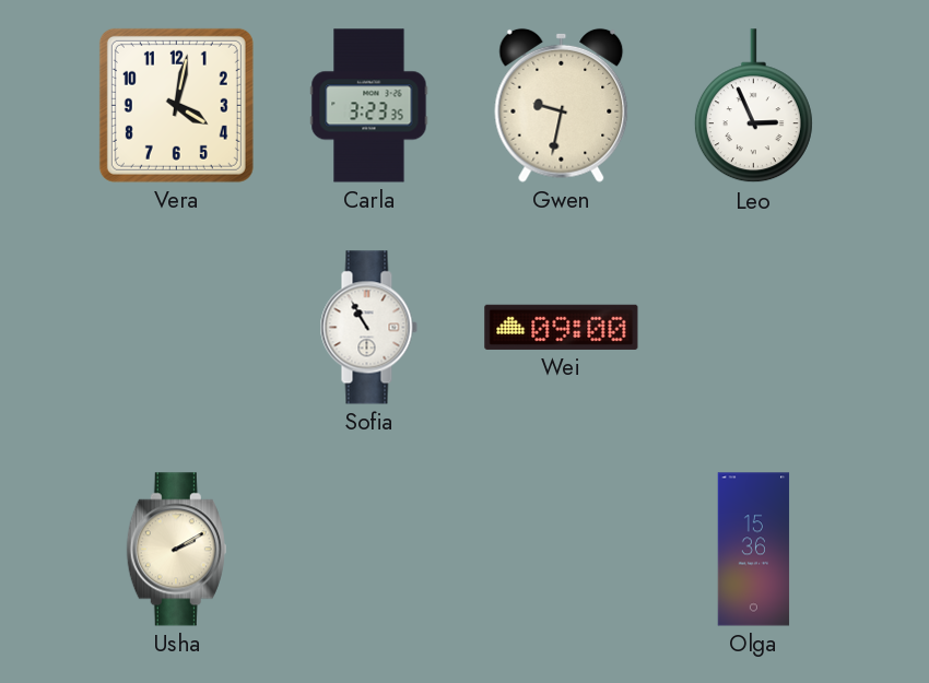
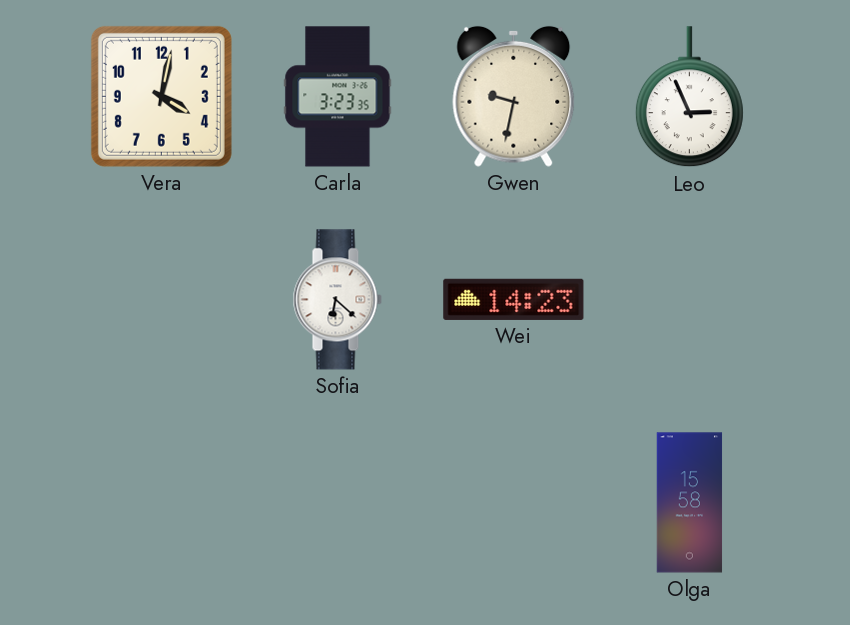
Sofia: 10:55 -> 6:22 (337, 300)
Wei: 09:00 -> 14:23 (514, 299)
Usha: 2:10 -> none (176, 550)
Olga: 15:36 -> 15:58 (690, 503)
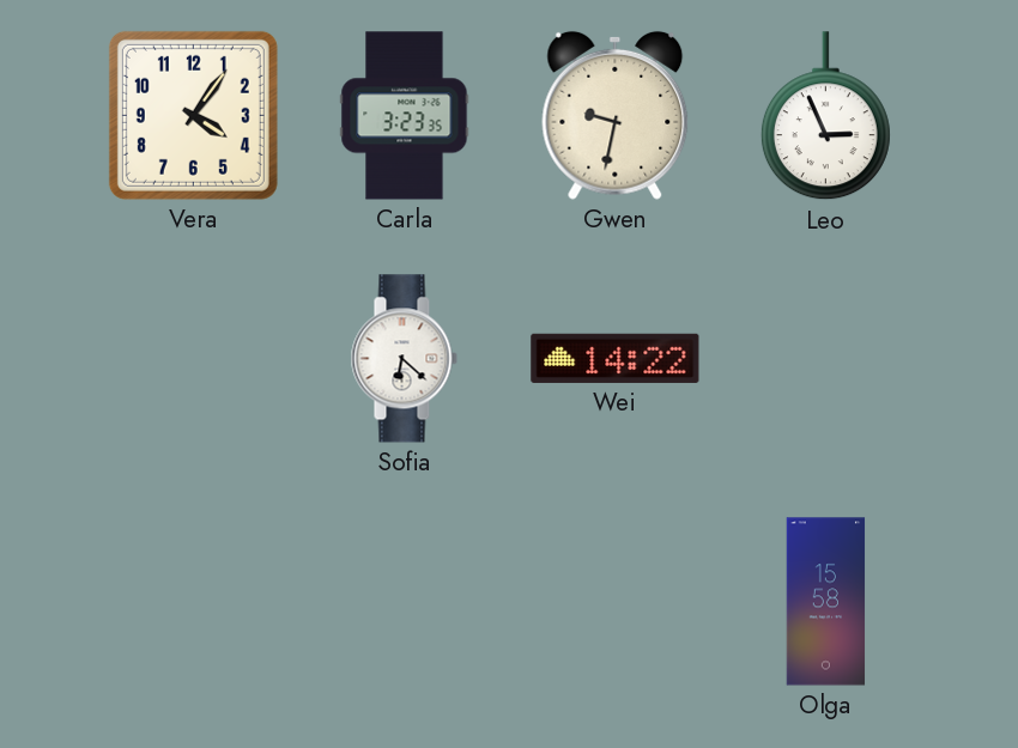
Vera: 4:02 -> 4:06 (193, 115)
Wei: 14:23 -> 14:22 (616, 358)
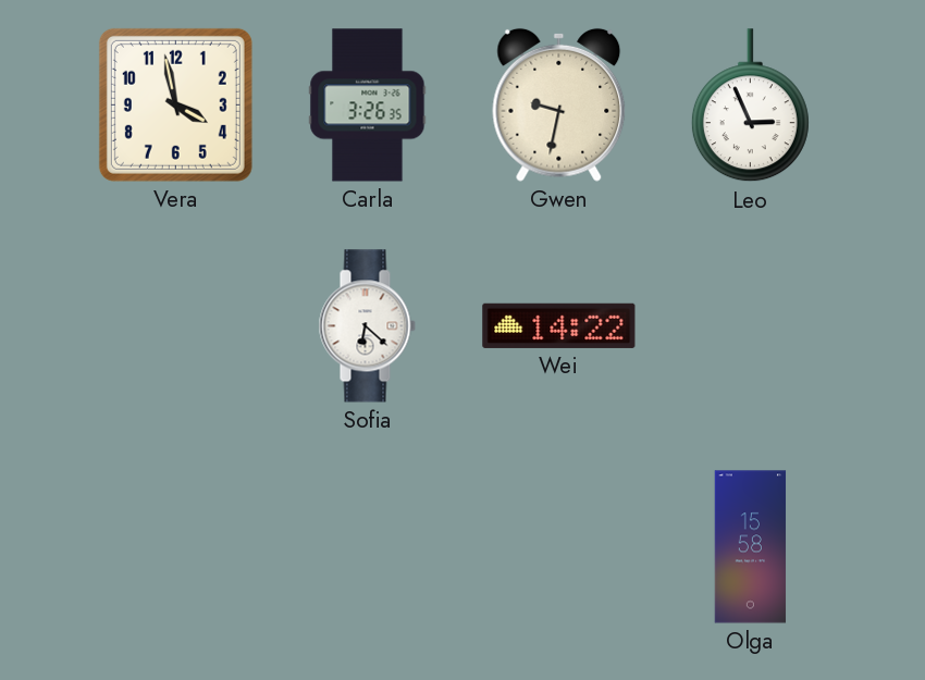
Vera: 4:06 -> 3:58 (175, 104)
Carla: 3:23 -> 3:26 (368, 106)
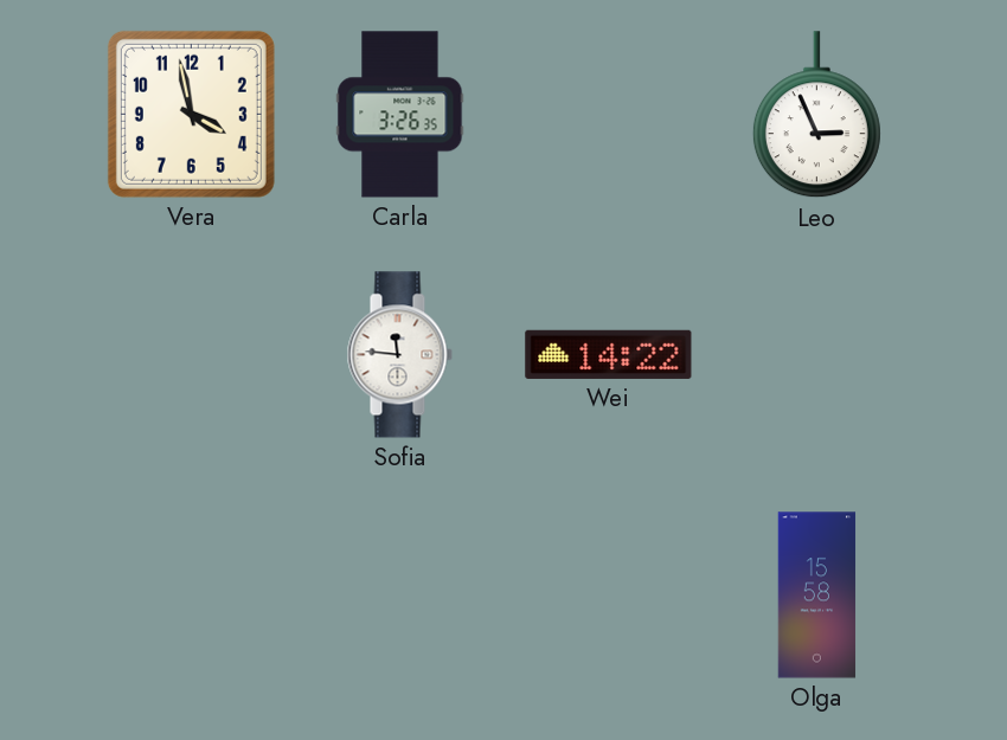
Gwen: 9:32 -> none (559, 104)
Sofia: 6:22 -> 11:46 (399, 355)
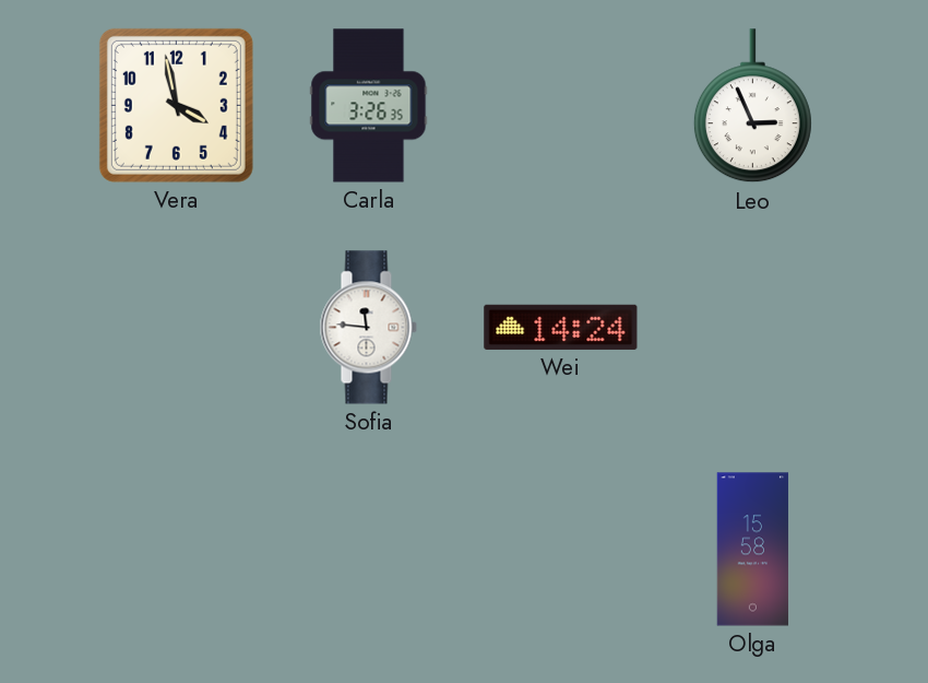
Wei: 14:22 -> 14:24 (561, 327)
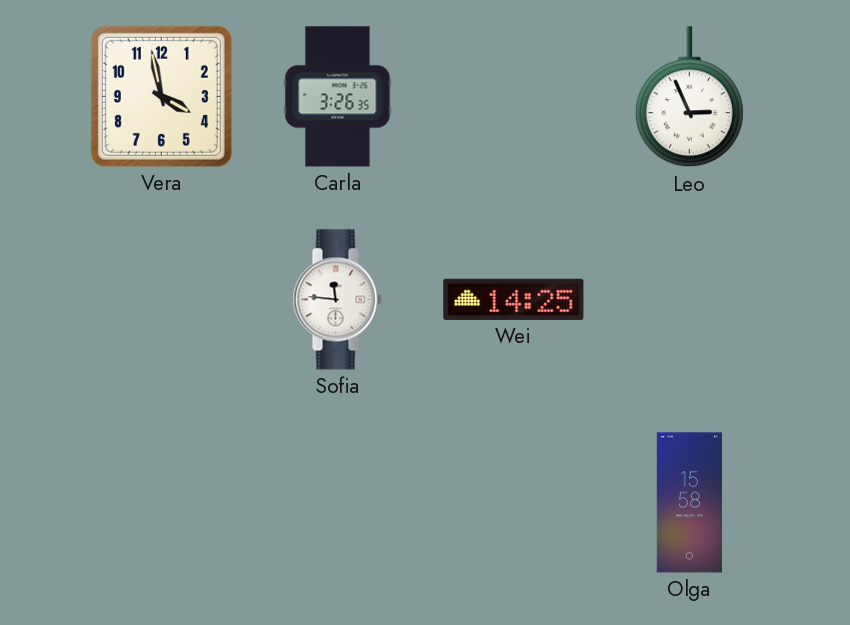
Wei: 14:24 -> 14:25 (514, 299)
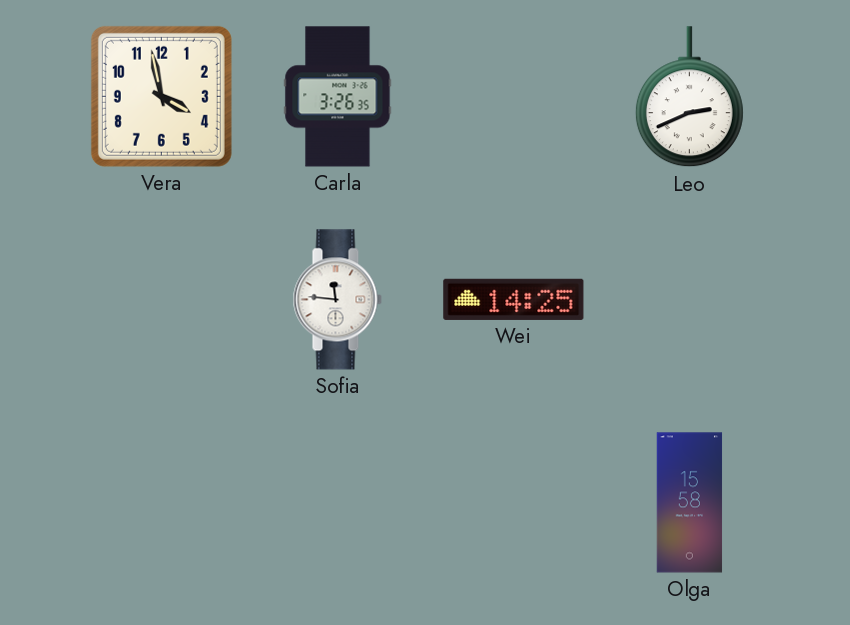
Leo: 2:56 -> 2:41 (689, 97)
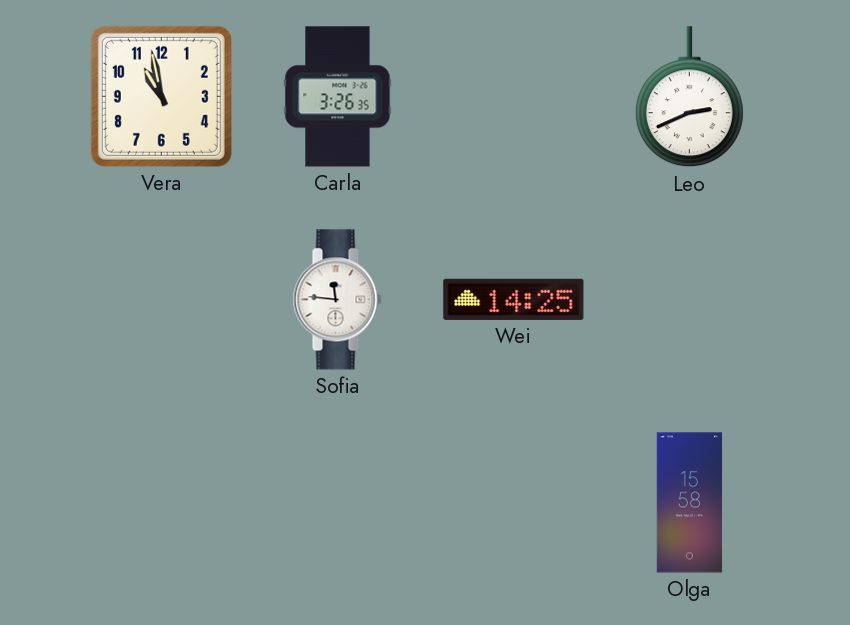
Vera: 3:58 -> 10:58 (161, 96)
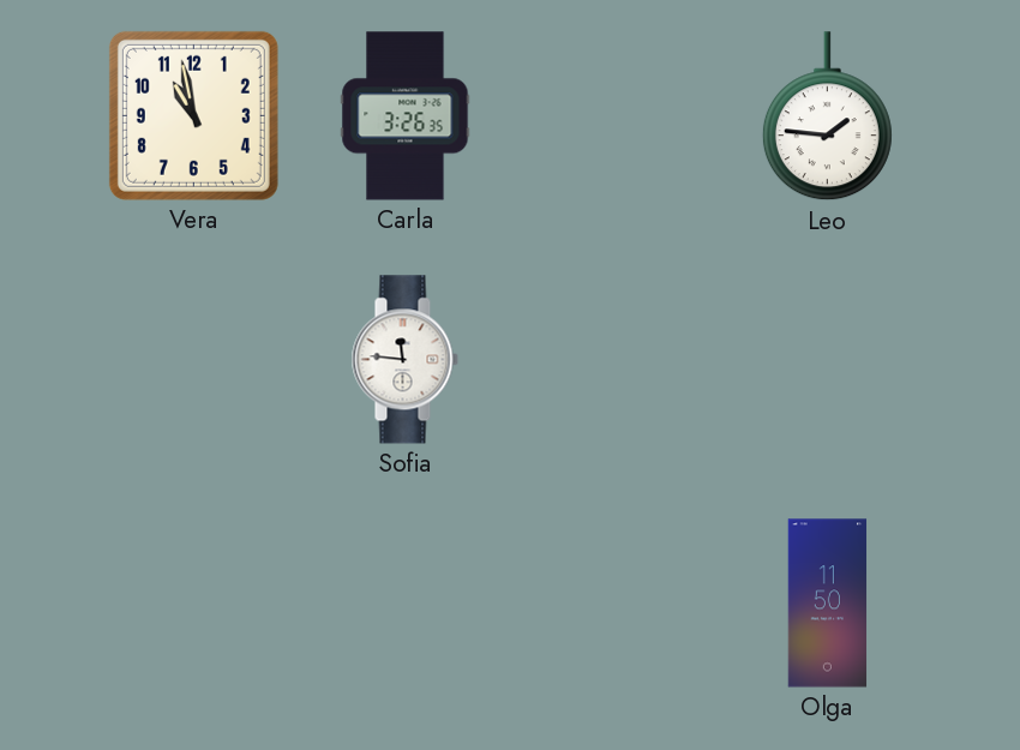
Leo: 2:41 -> 1:46 (827, 116)
Wei: 14:25 -> none (514, 299)
Olga: 15:58 -> 11:50 (828, 604)
